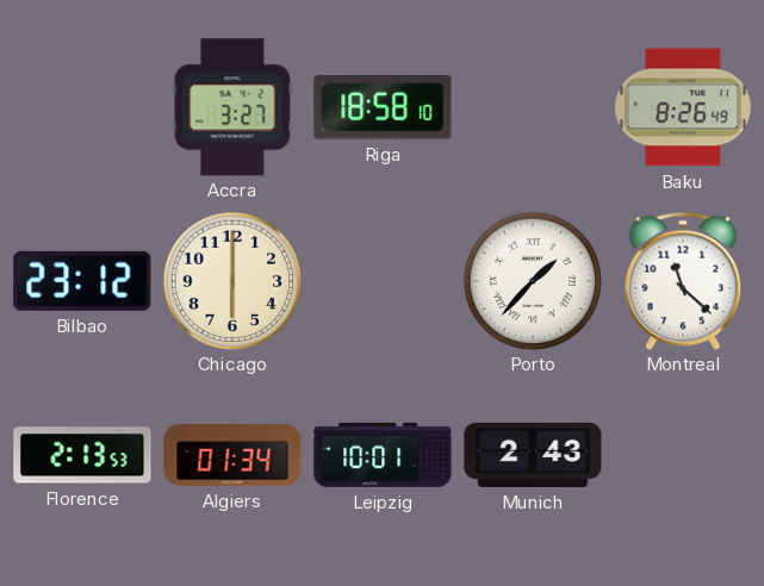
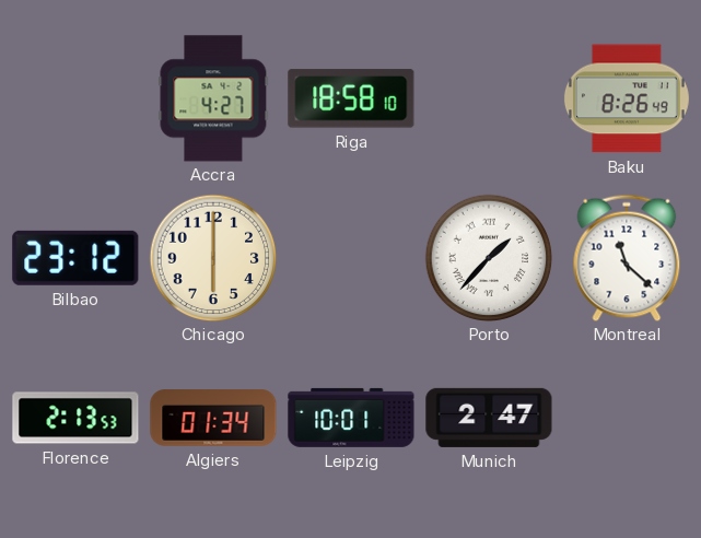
Accra: 3:27 -> 4:27 (213, 98)
Munich: 2:43 -> 2:47 (489, 418)
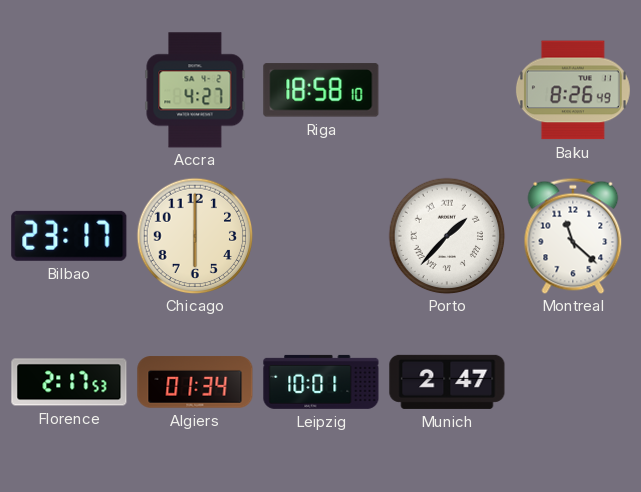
Bilbao: 23:12 -> 23:17 (69, 236)
Florence: 2:13 -> 2:17 (69, 382)
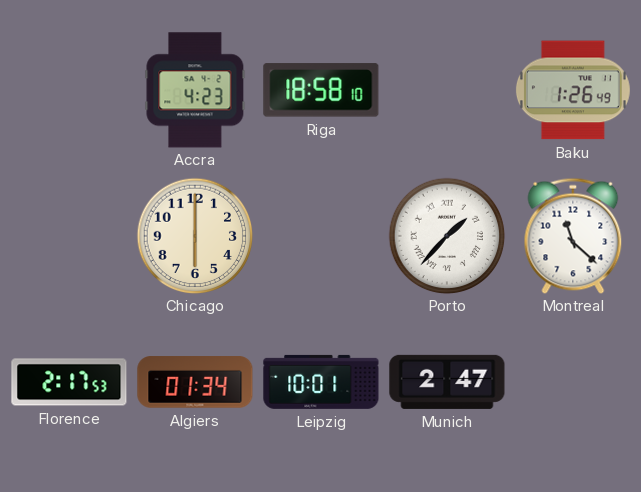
Accra: 4:27 -> 4:23 (195, 90)
Baku: 8:26 -> 1:26 (573, 90)
Bilbao: 23:17 -> none (69, 236)
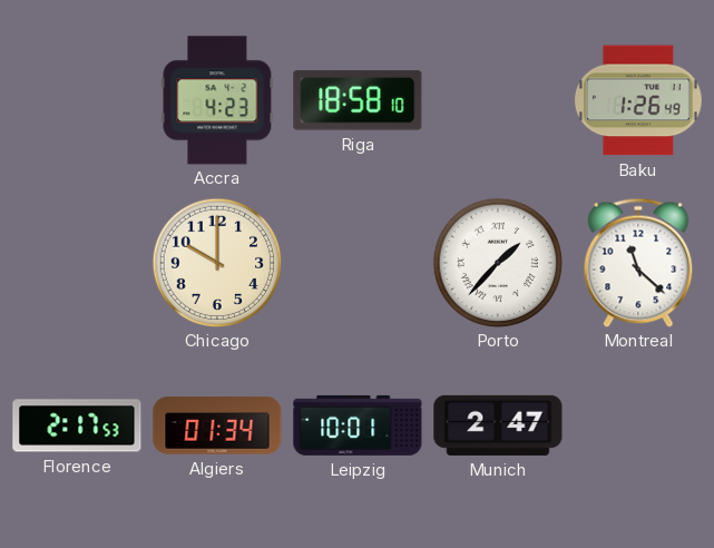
Chicago: 6:00 -> 10:00 (217, 263)
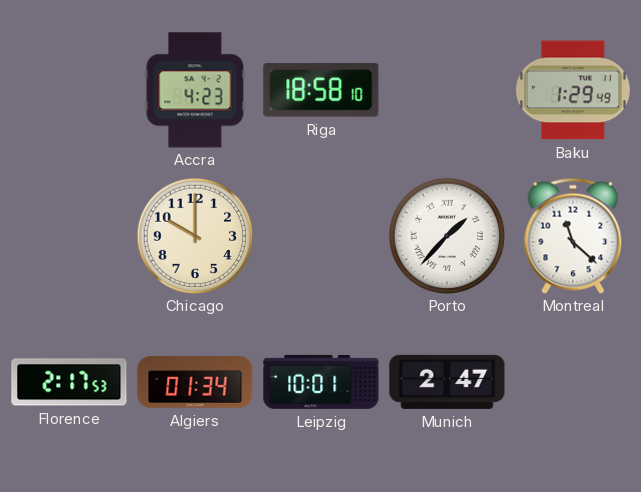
Baku: 1:26 -> 1:29 (573, 90)
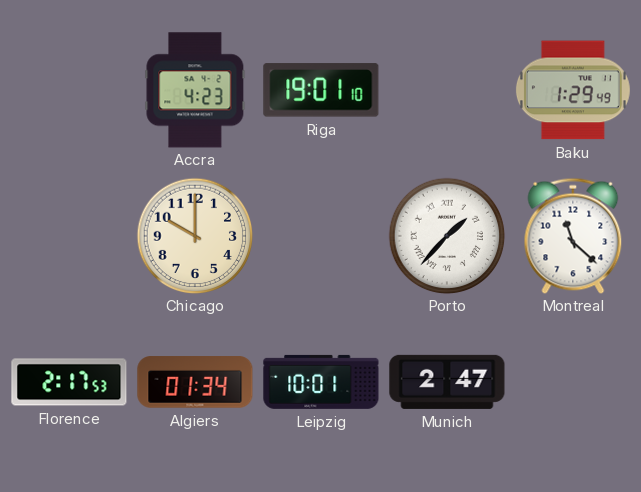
Riga: 18:58 -> 19:01 (321, 90)
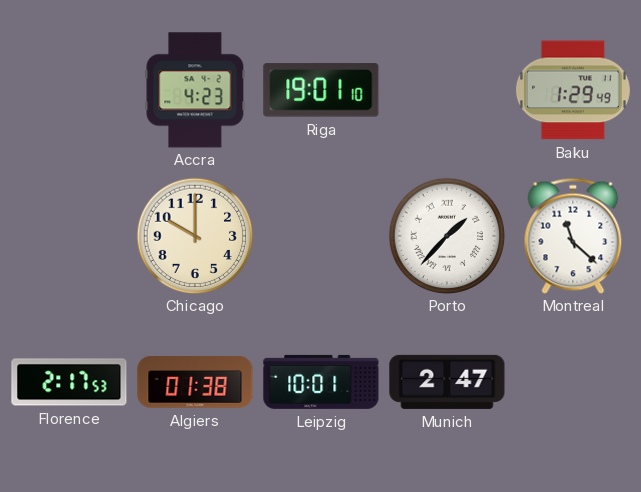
Algiers: 01:34 -> 01:38 (195, 382)
